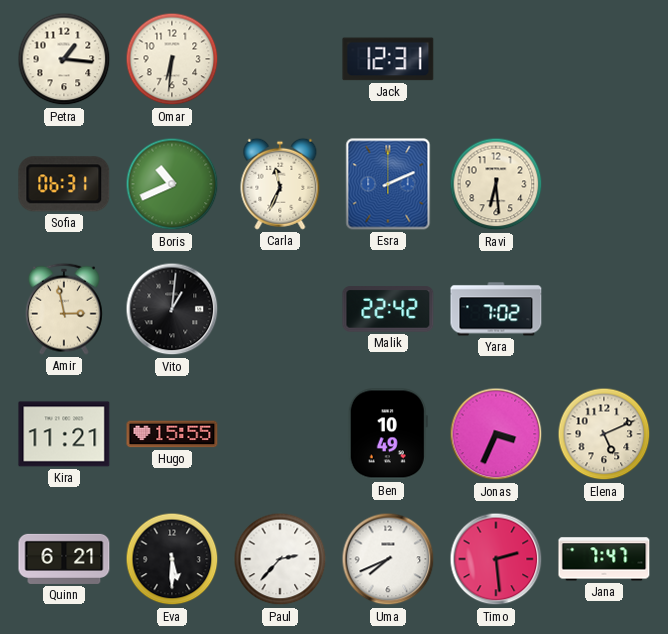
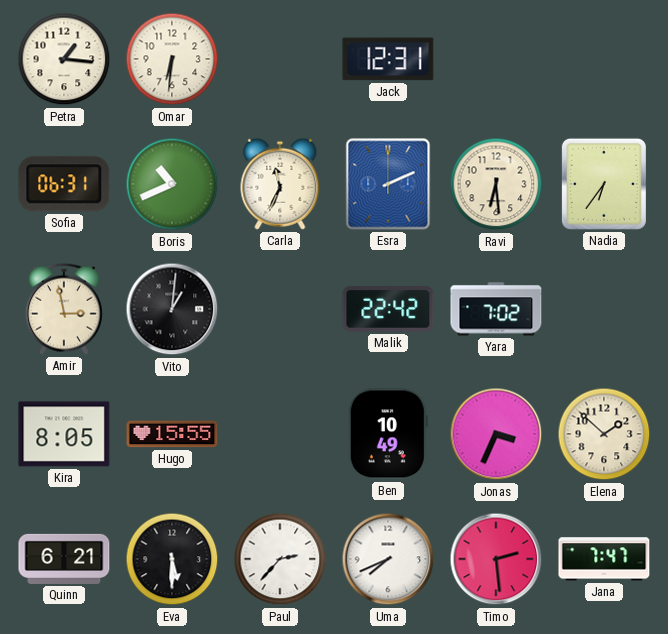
Nadia: none -> 6:36 (604, 184)
Kira: 11:21 -> 8:05 (64, 434)
Elena: 5:11 -> 1:52 (604, 434)
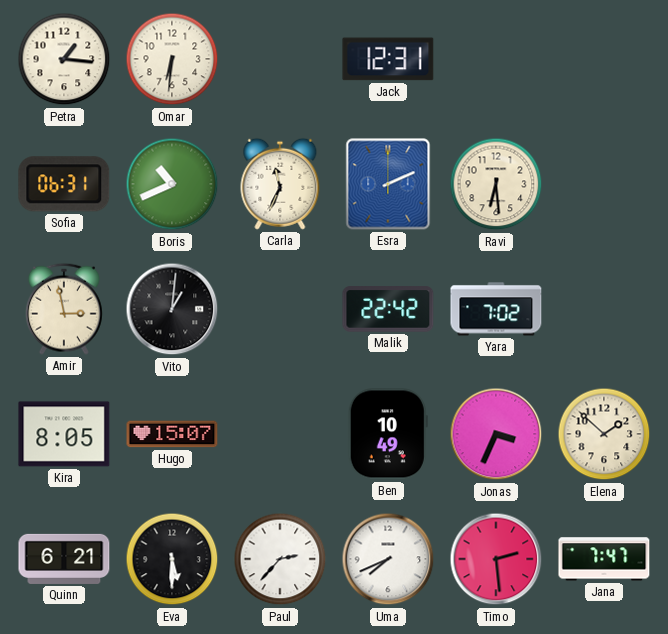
Nadia: 6:36 -> none (604, 184)
Hugo: 15:55 -> 15:07 (172, 434)
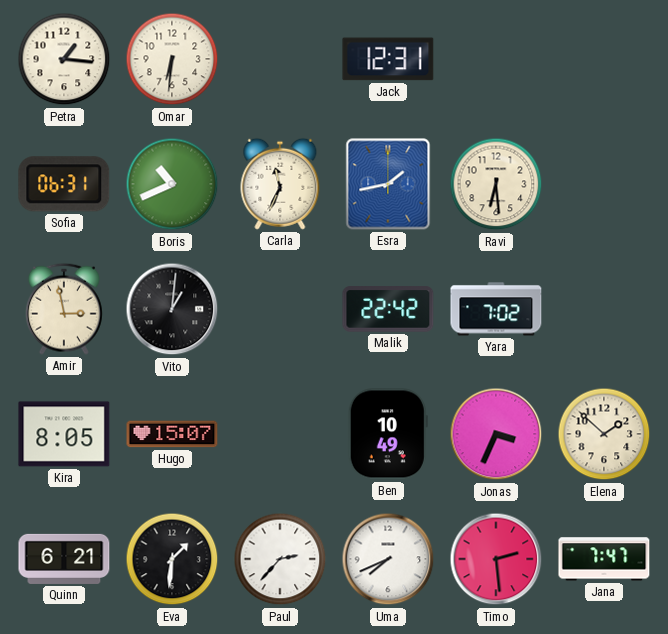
Esra: 2:11 -> 1:43 (388, 184)
Eva: 5:30 -> 1:31 (172, 559)
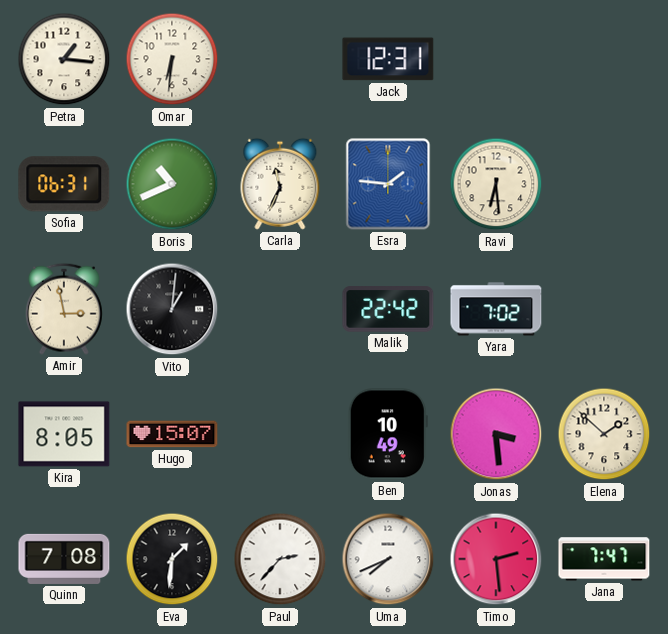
Esra: 1:43 -> 1:46 (388, 184)
Jonas: 3:34 -> 3:29 (496, 434)
Quinn: 6:21 -> 7:08 (64, 559)
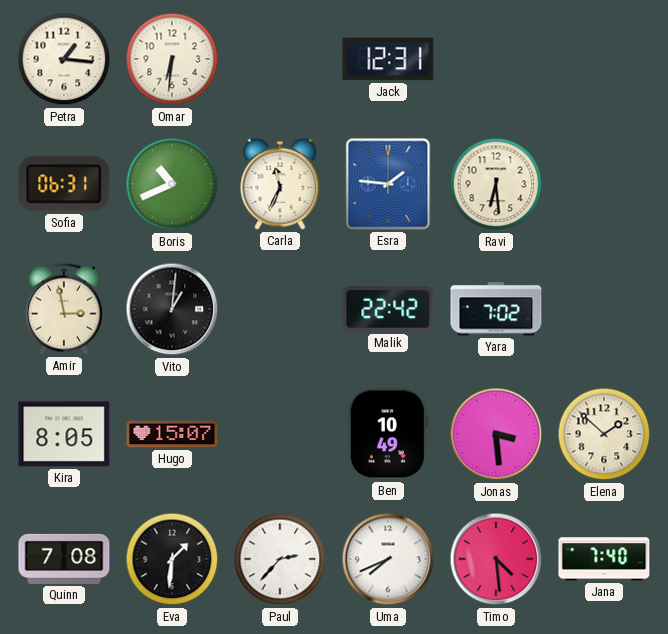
Timo: 2:29 -> 4:29 (496, 559)
Jana: 7:47 -> 7:40 (604, 559)
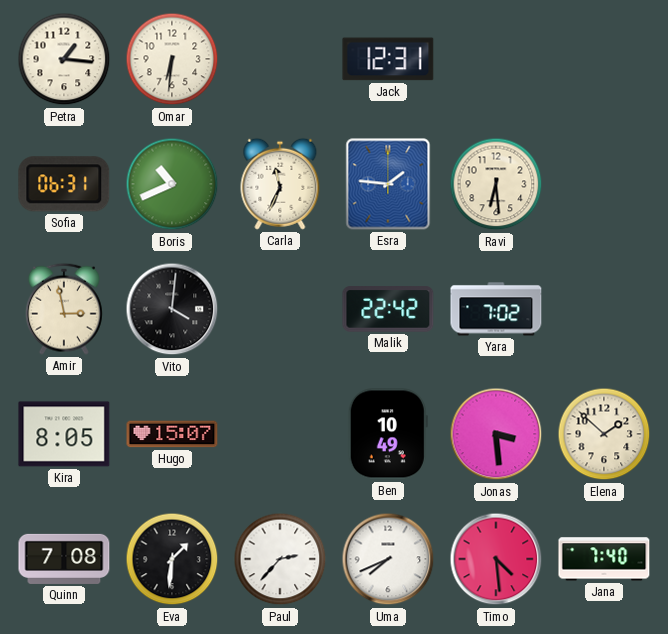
Vito: 1:01 -> 4:01 (172, 309)
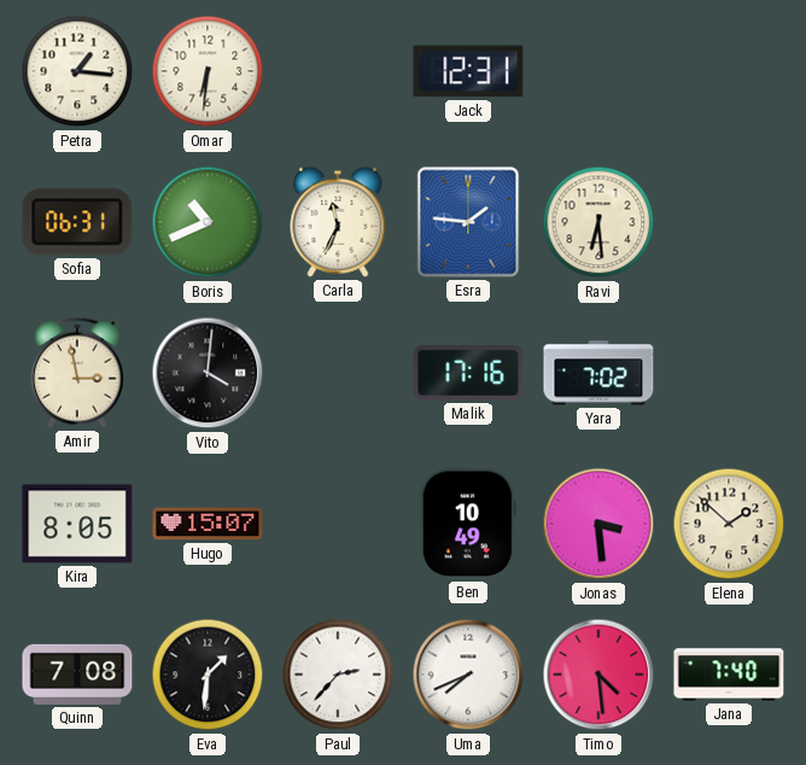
Malik: 22:42 -> 17:16 (468, 373)
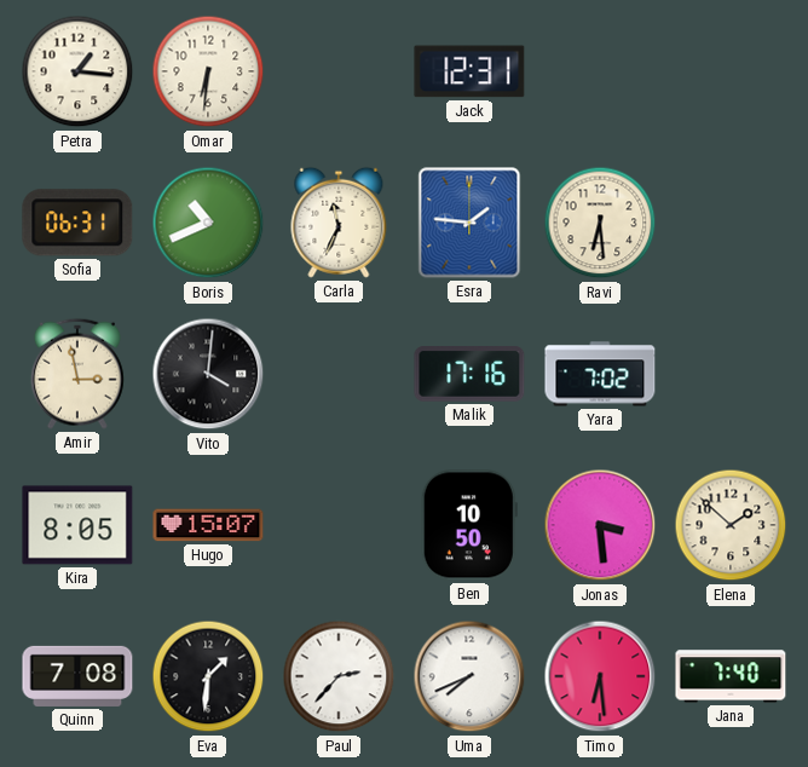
Ben: 10:49 -> 10:50 (469, 525)
Timo: 4:29 -> 6:29 (600, 676)
